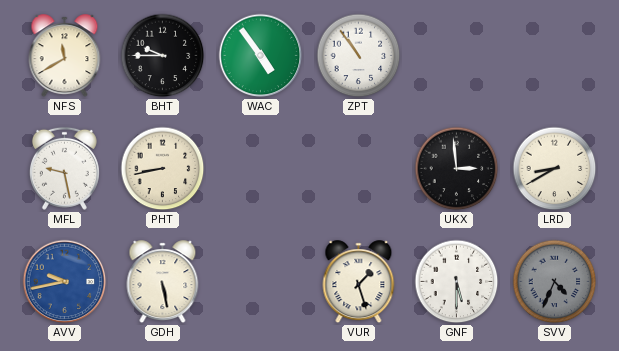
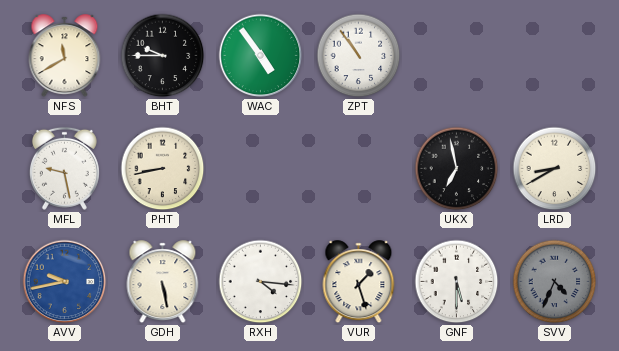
UKX: 2:59 -> 6:58 (457, 169)
RXH: none -> 4:16 (261, 282)
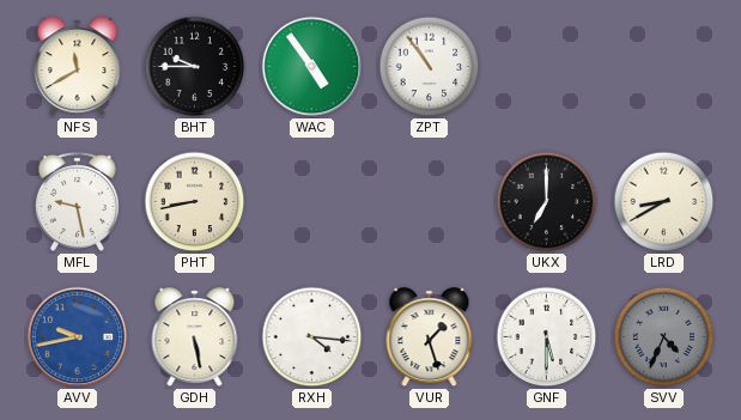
UKX: 6:58 -> 7:00 (547, 202)
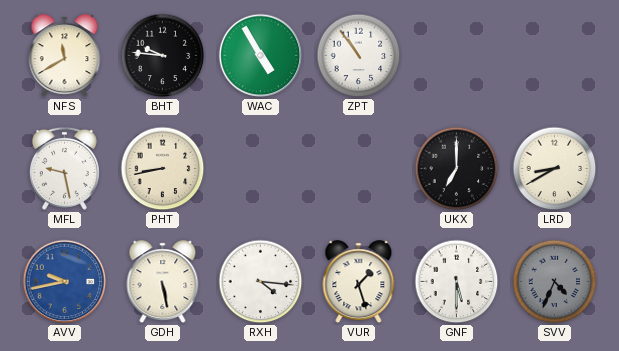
BHT: 9:45 -> 9:46 (163, 56)
WAC: 4:54 -> 4:55 (261, 56)
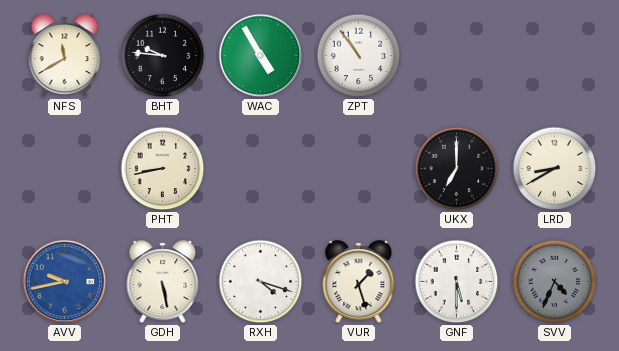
MFL: 9:28 -> none (64, 168)
RXH: 4:16 -> 4:18 (261, 282)
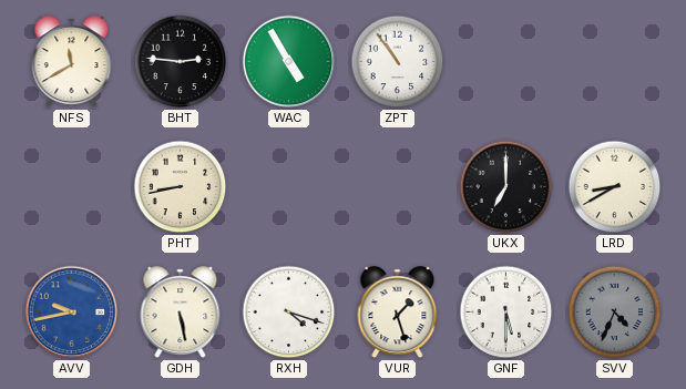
BHT: 9:46 -> 2:46 (181, 62)
